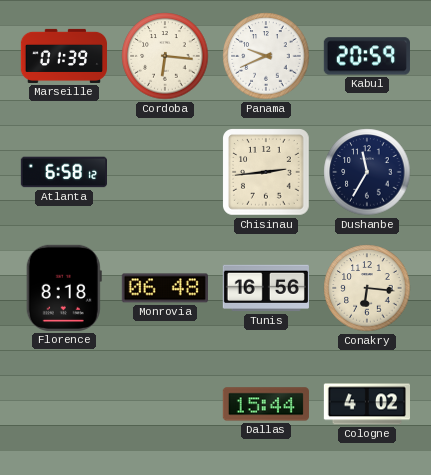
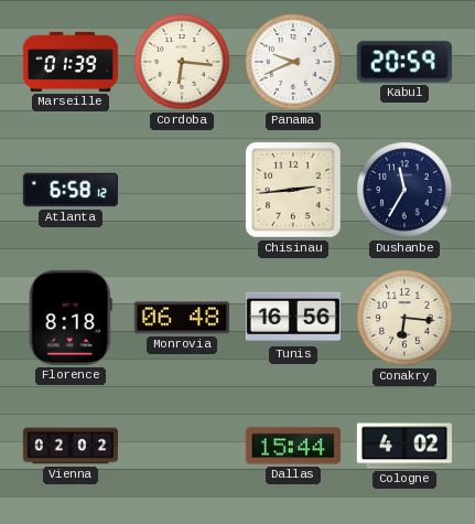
Vienna: none -> 02:02 (69, 446)
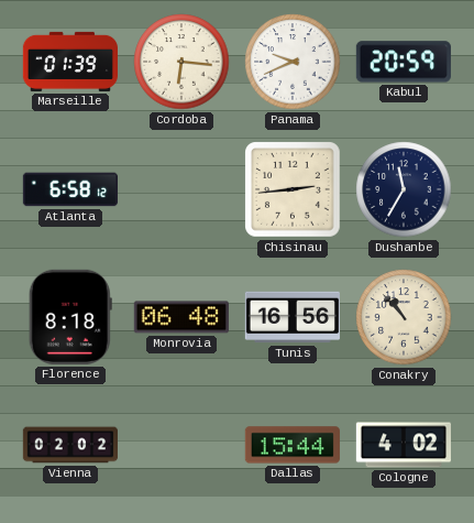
Conakry: 6:16 -> 10:53 (404, 317)
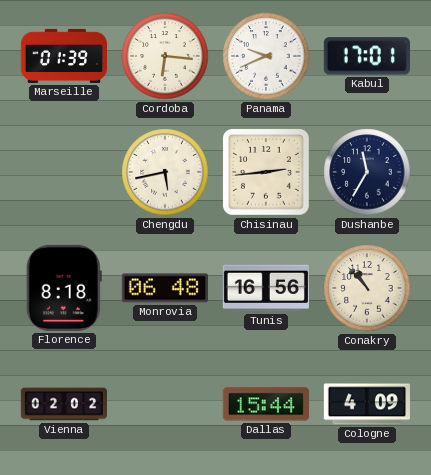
Kabul: 20:59 -> 17:01 (367, 56)
Atlanta: 6:58 -> none (69, 189)
Chengdu: none -> 5:43 (165, 172)
Cologne: 4:02 -> 4:09 (366, 404)
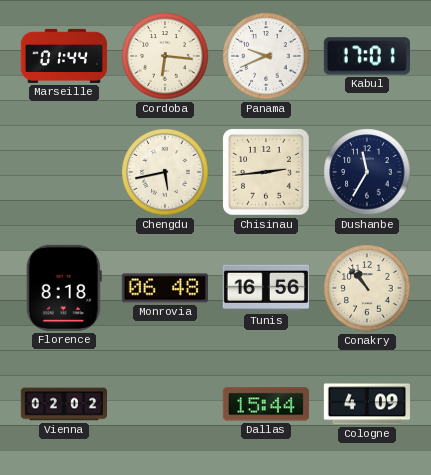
Marseille: 01:39 -> 01:44 (63, 56)
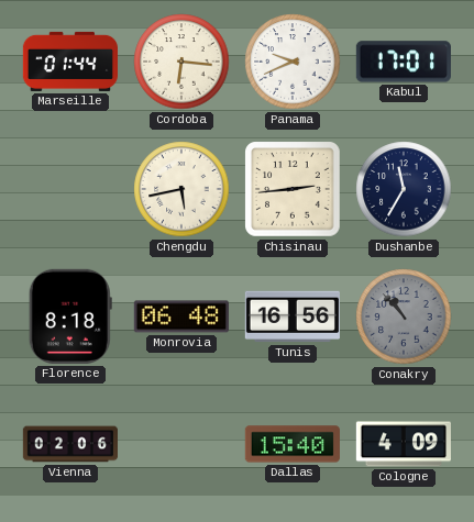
Conakry dial: cream -> grey (404, 316)
Vienna: 02:02 -> 02:06 (69, 444)
Dallas: 15:44 -> 15:40 (293, 444)
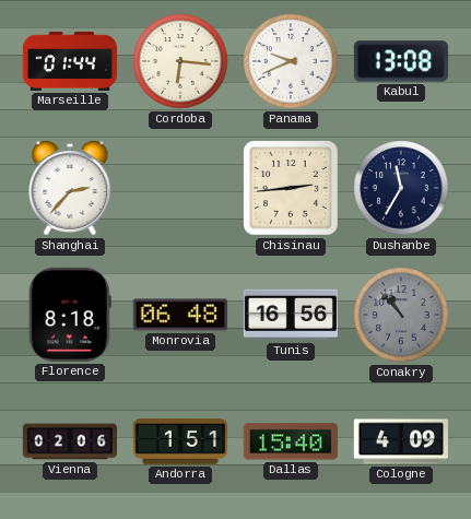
Kabul: 17:01 -> 13:08 (401, 61)
Shanghai: none -> 2:37 (70, 188)
Chengdu: 5:43 -> none (181, 189)
Andorra: none -> 1:51 (179, 441)
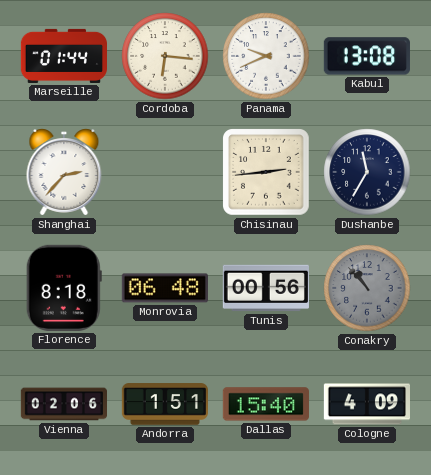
Tunis: 16:56 -> 00:56 (266, 288)
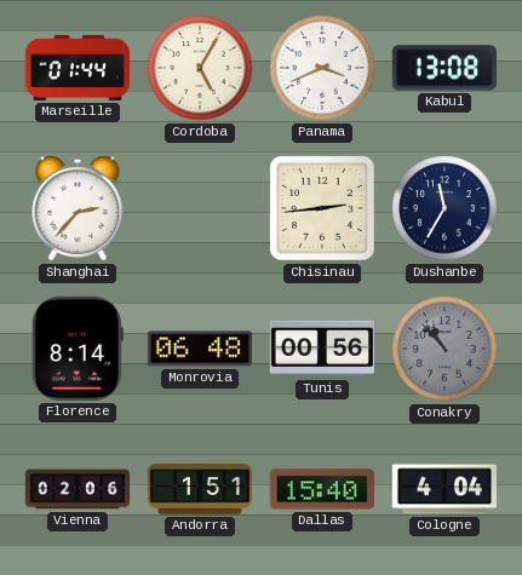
Cordoba: 6:16 -> 5:05 (200, 68)
Panama: 9:41 -> 3:41 (322, 68)
Florence: 8:18 -> 8:14 (78, 349)
Cologne: 4:09 -> 4:04 (443, 489)
